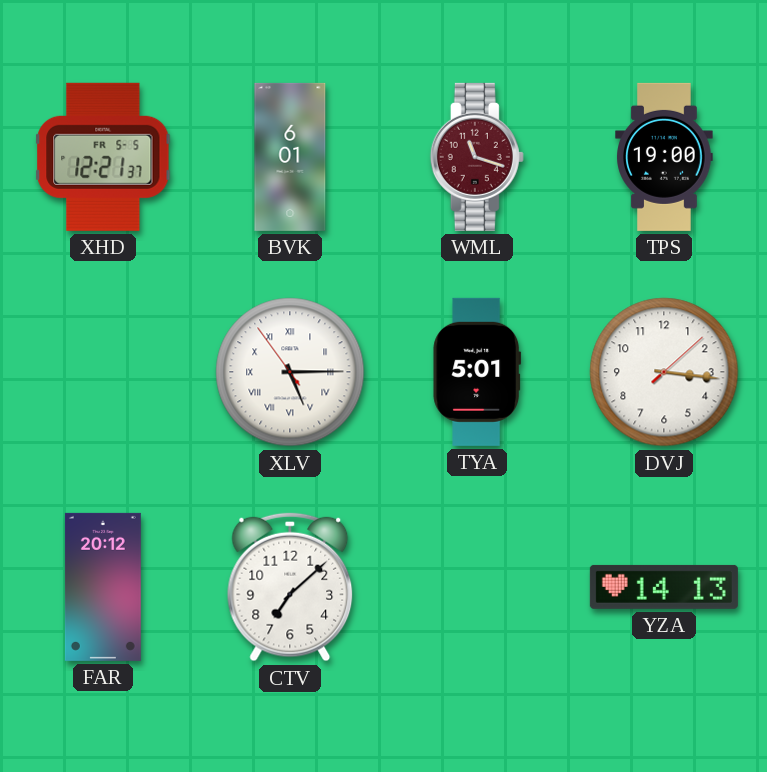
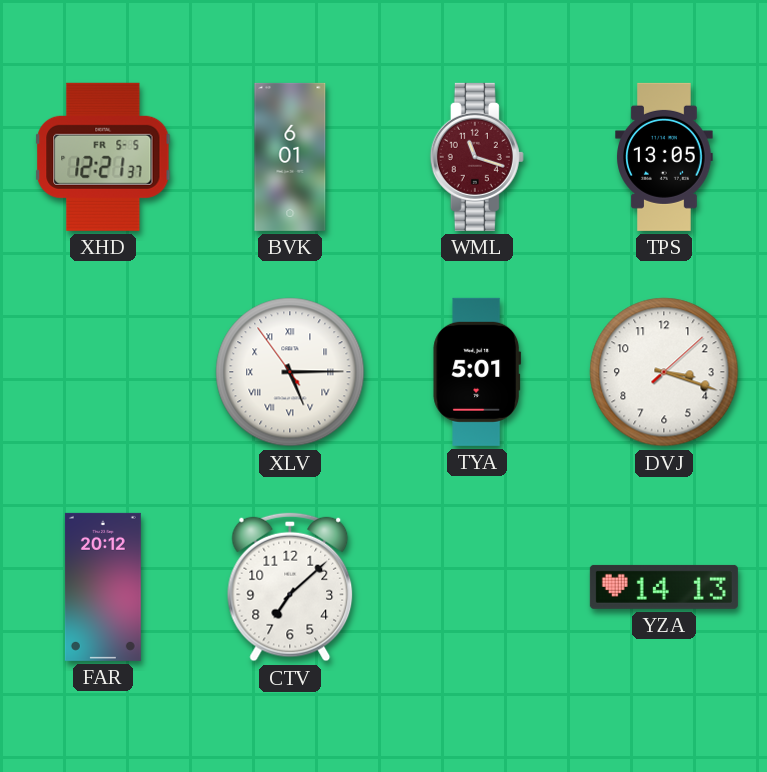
TPS: 19:00 -> 13:05 (664, 157)
DVJ: 3:16 -> 3:18 (664, 372)
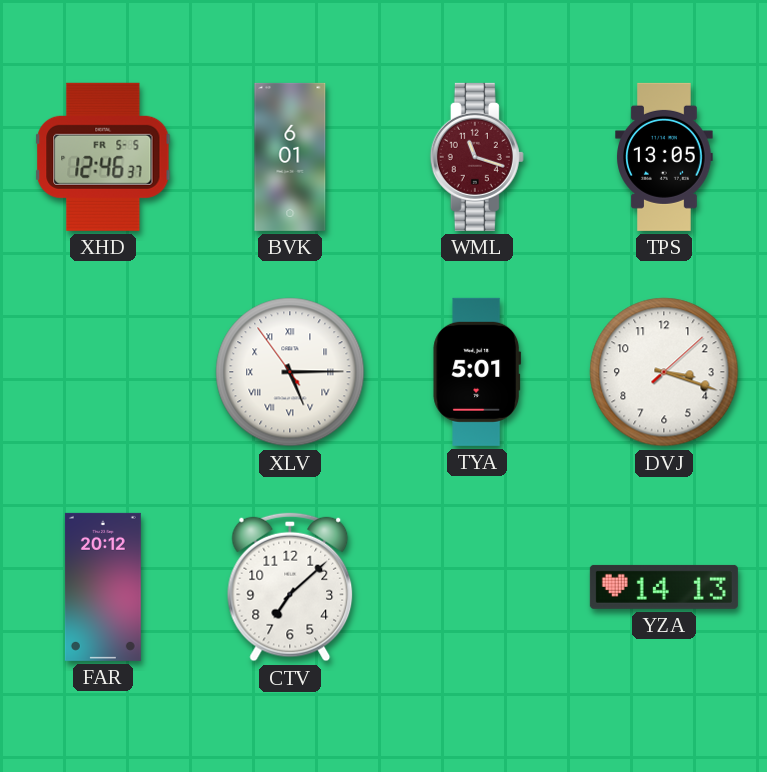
XHD: 12:21 -> 12:46 (103, 157)
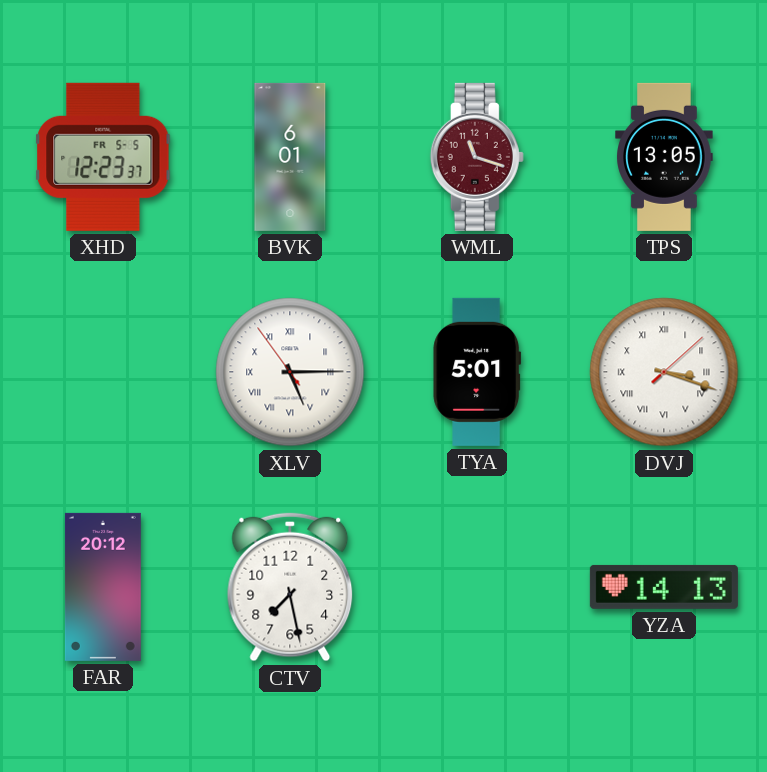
XHD: 12:46 -> 12:23 (103, 157)
DVJ numerals: Arabic -> Roman (664, 372)
CTV: 7:08 -> 7:28 (290, 587)
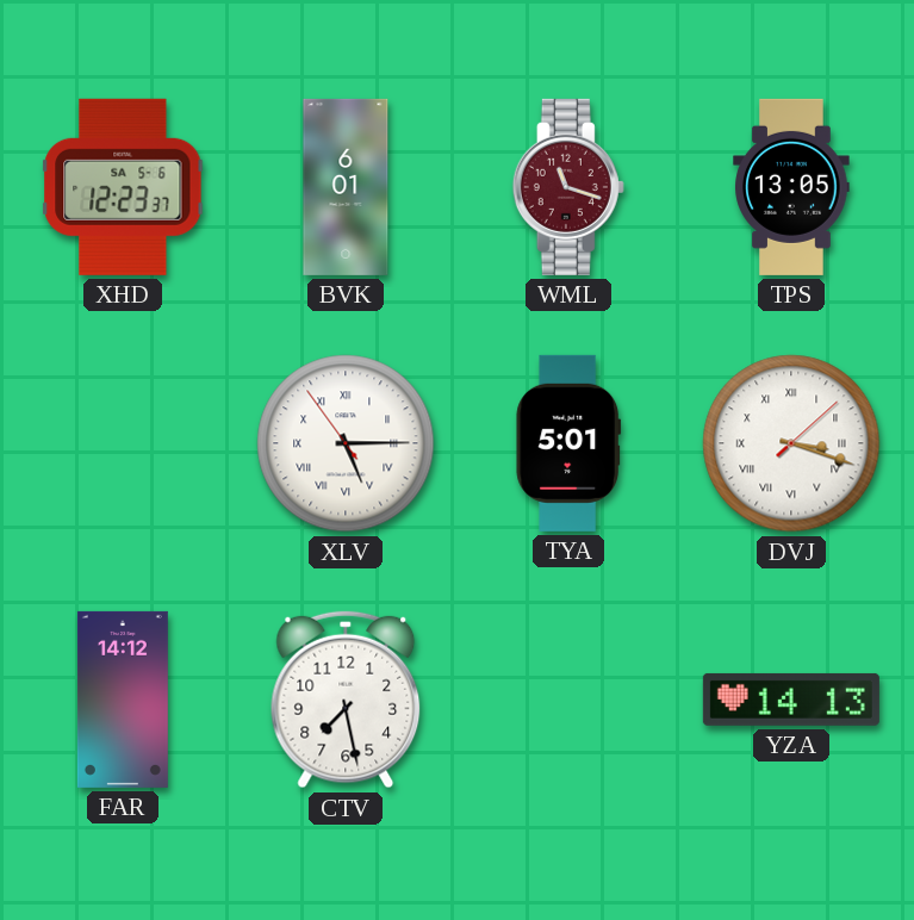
XHD date: FR 5-5 -> SA 5-6 (123, 187)
FAR: 20:12 -> 14:12 (123, 700)
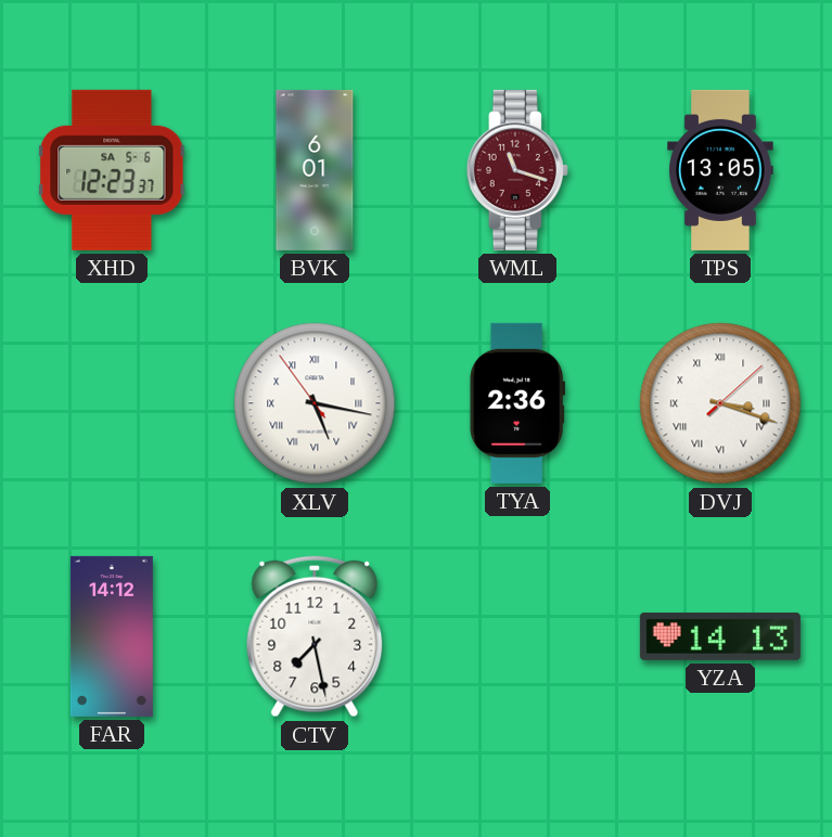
XLV: 5:14 -> 5:16 (315, 403)
TYA: 5:01 -> 2:36 (517, 403)
